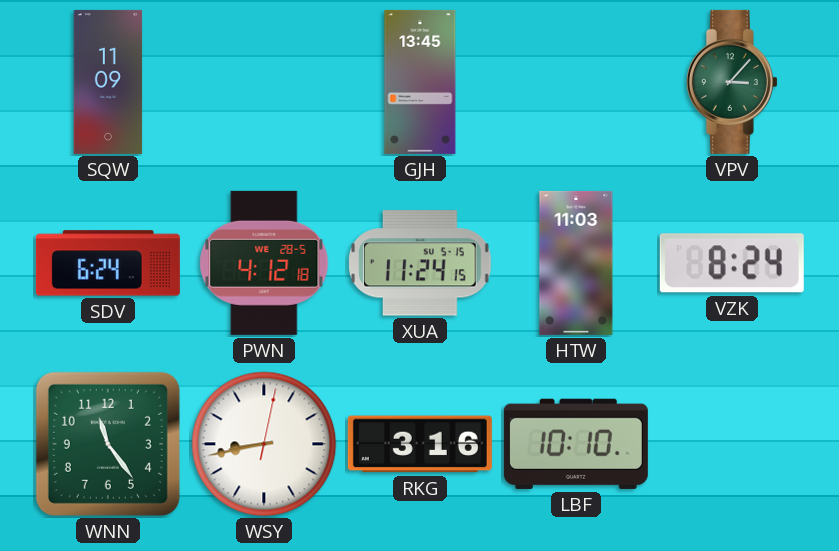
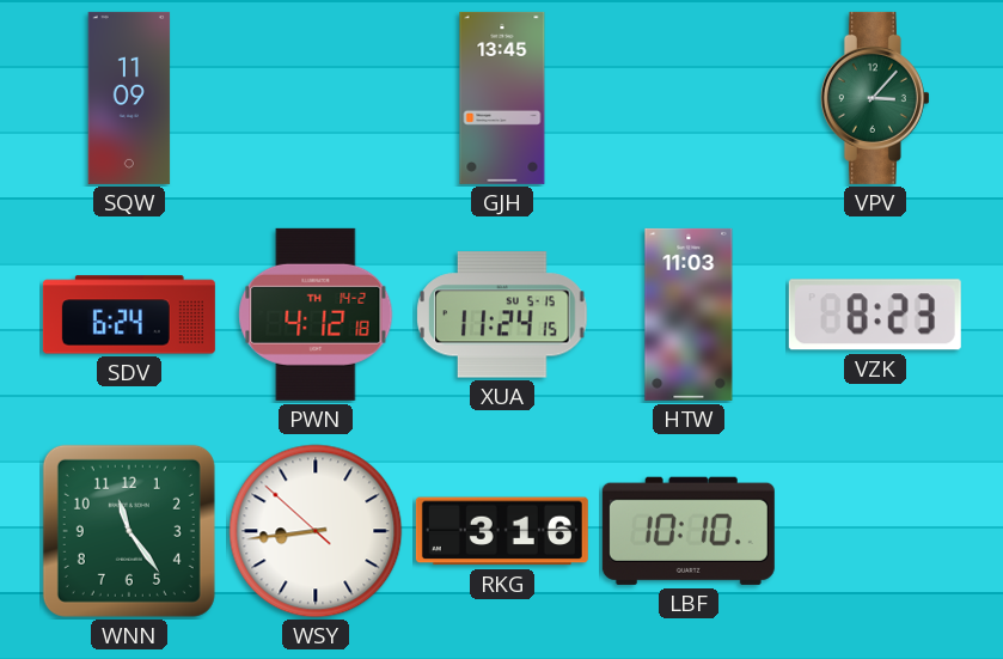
PWN date: WE 28-5 -> TH 14-2 (316, 315)
VZK: 8:24 -> 8:23 (875, 315)
WSY: 8:43:02 -> 8:43:52 (316, 531)
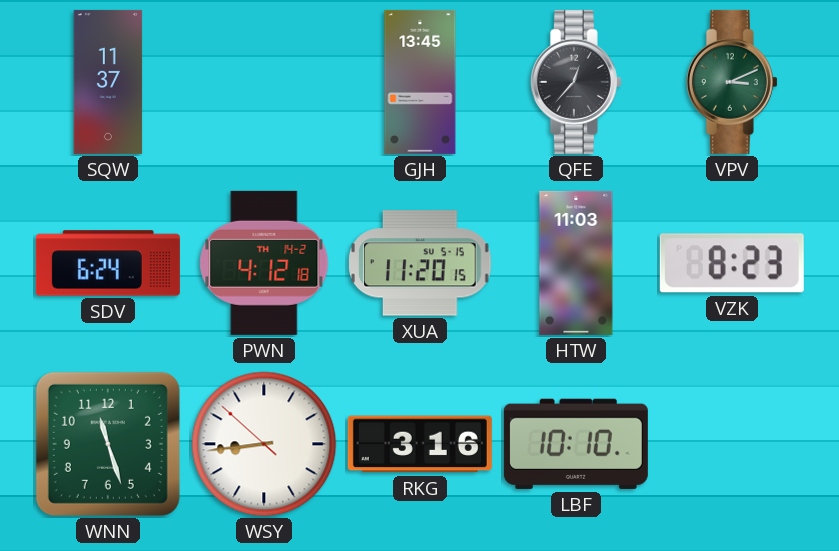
SQW: 11:09 -> 11:37 (108, 82)
QFE: none -> 12:37 (576, 82)
VPV: 3:07 -> 3:11 (732, 82)
XUA: 11:24 -> 11:20 (421, 263)
WNN: 11:24 -> 11:27 (108, 444)
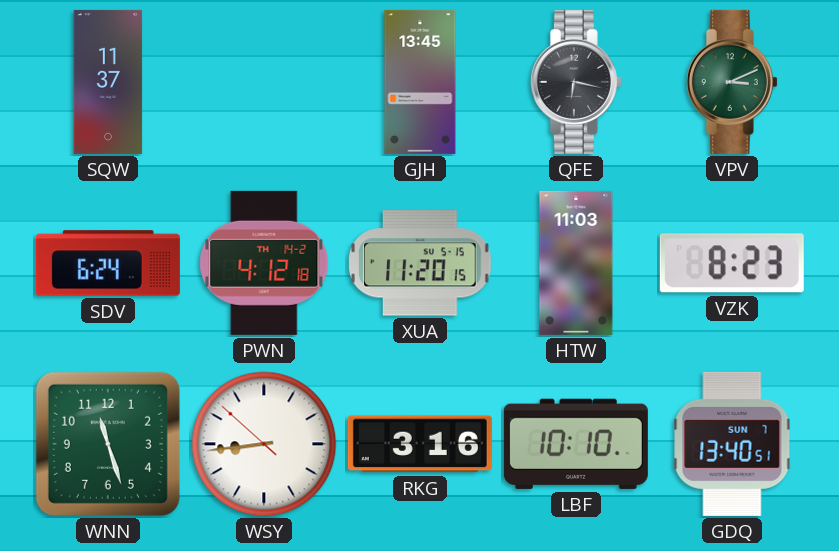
QFE: 12:37 -> 6:17 (576, 82)
GDQ: none -> 13:40 (732, 444)
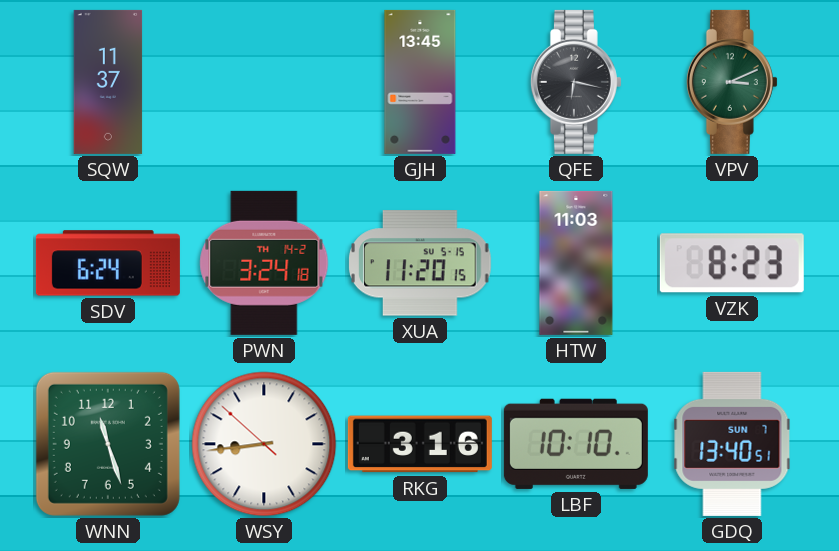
PWN: 4:12 -> 3:24 (264, 263)
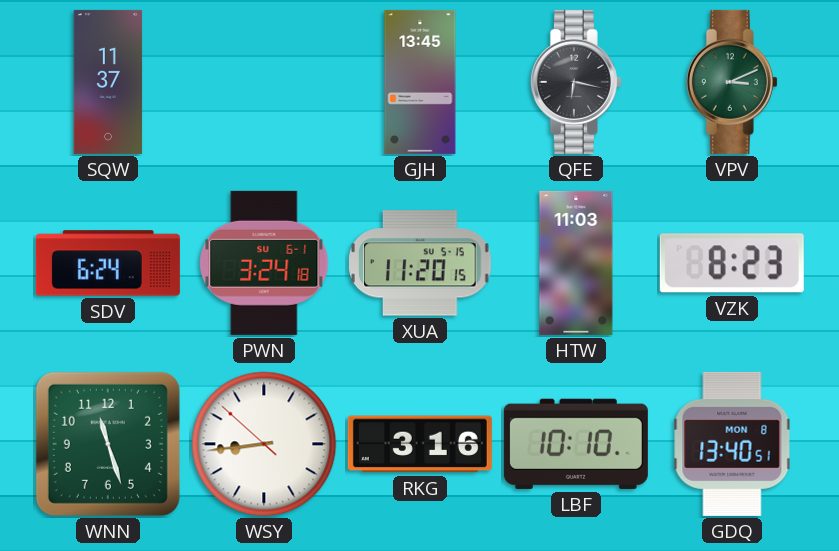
PWN date: TH 14-2 -> SU 6-1 (264, 263)
GDQ date: SUN 7 -> MON 8 (732, 444)
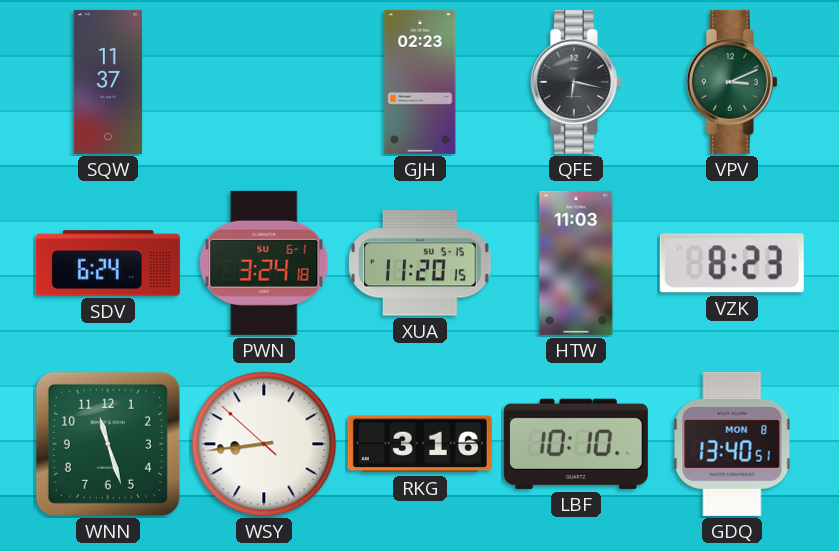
GJH: 13:45 -> 02:23 (420, 82)
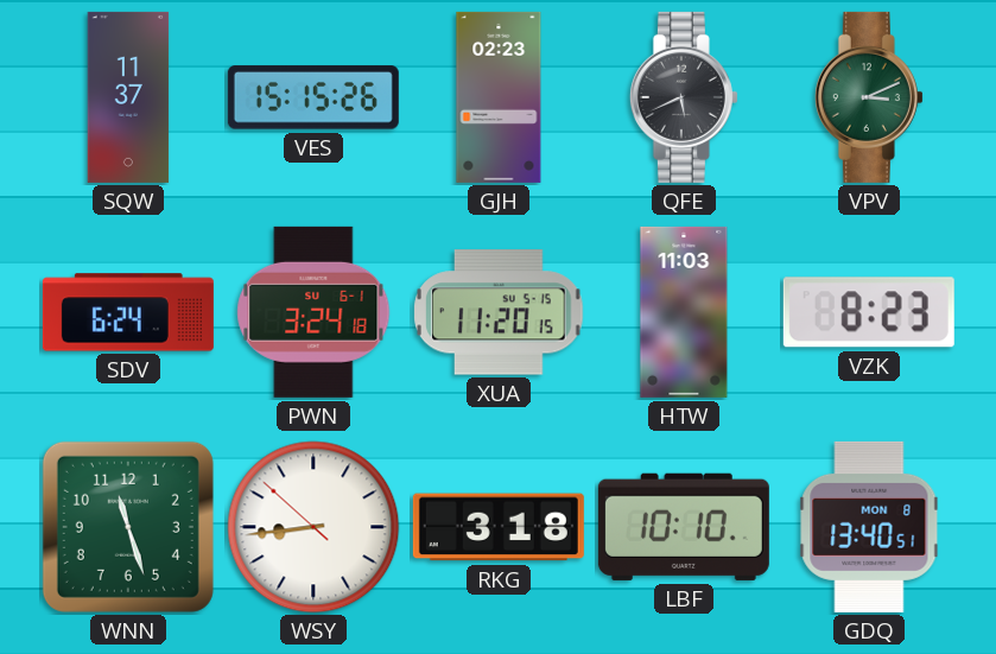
VES: none -> 15:15 (313, 97)
QFE: 6:17 -> 5:41 (684, 97)
RKG: 3:16 -> 3:18 (499, 527)
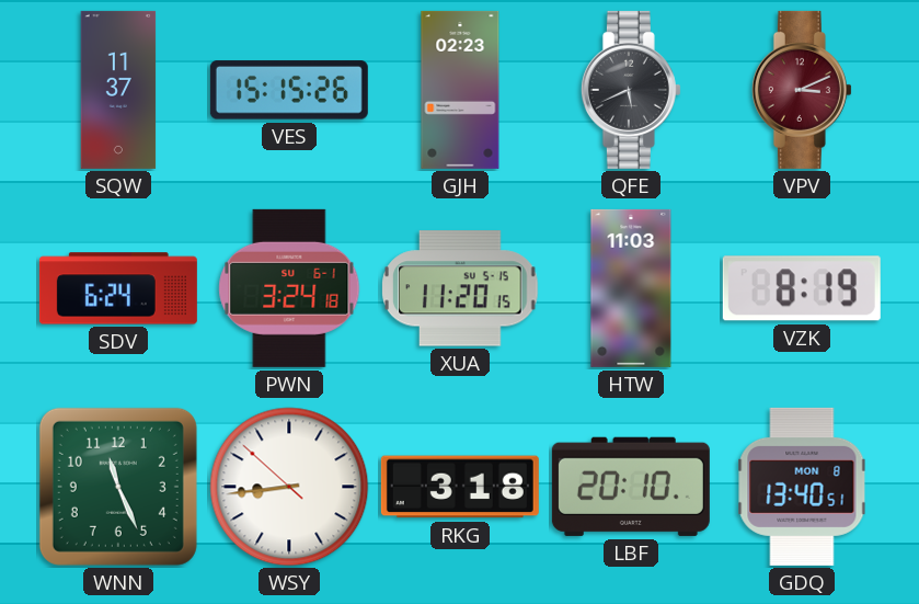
VPV dial: green -> burgundy (802, 90)
VZK: 8:23 -> 8:19 (802, 288)
WNN: 11:27 -> 11:26 (118, 487)
LBF: 10:10 -> 20:10 (631, 487)
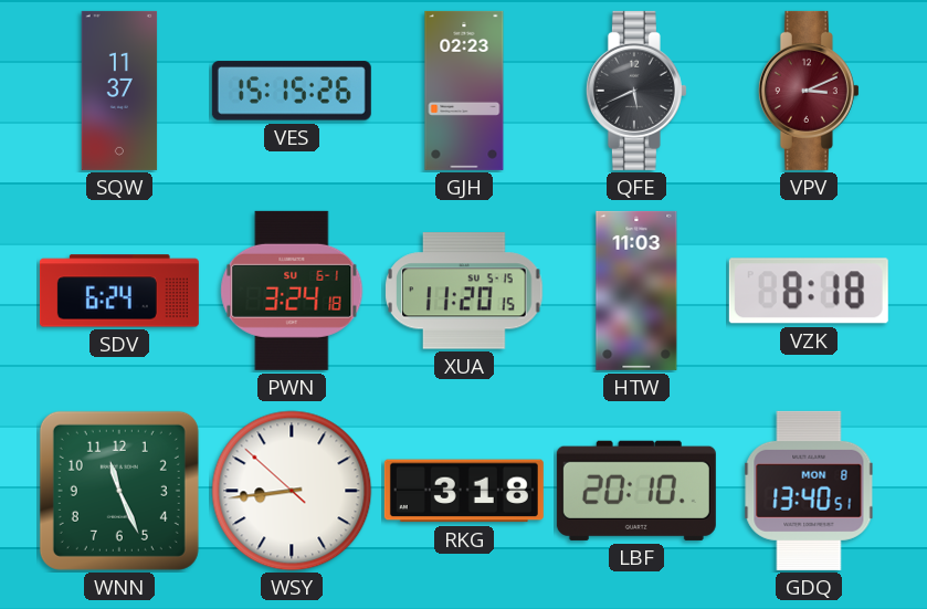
VZK: 8:19 -> 8:18 (809, 291)
